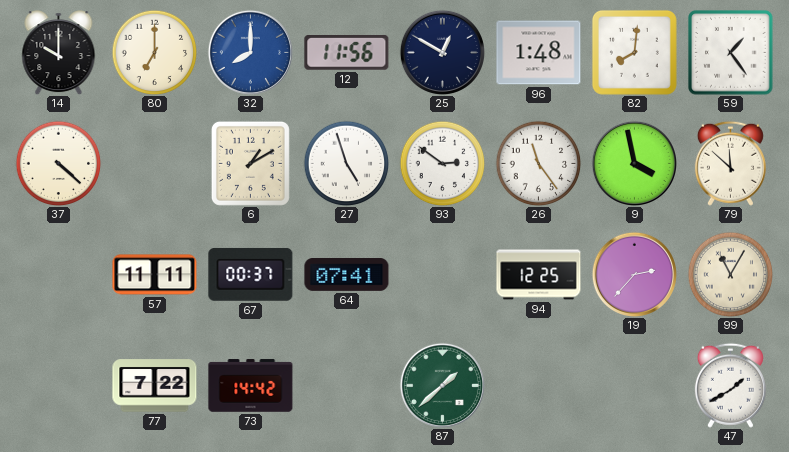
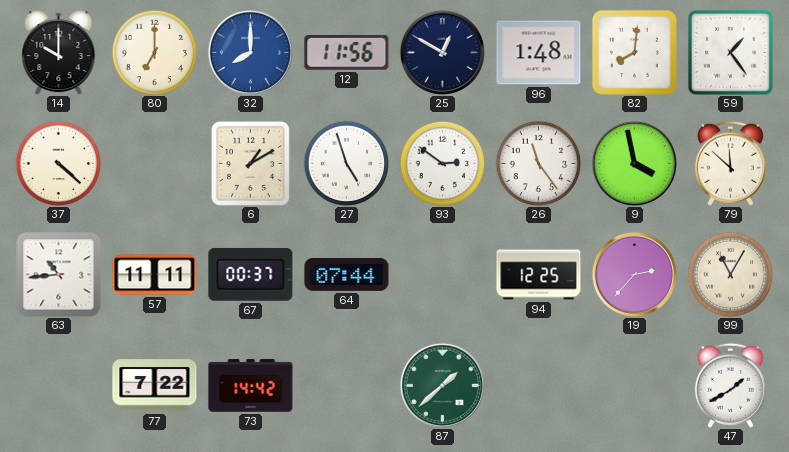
63: none -> 10:44 (59, 275)
64: 07:41 -> 07:44 (347, 275)
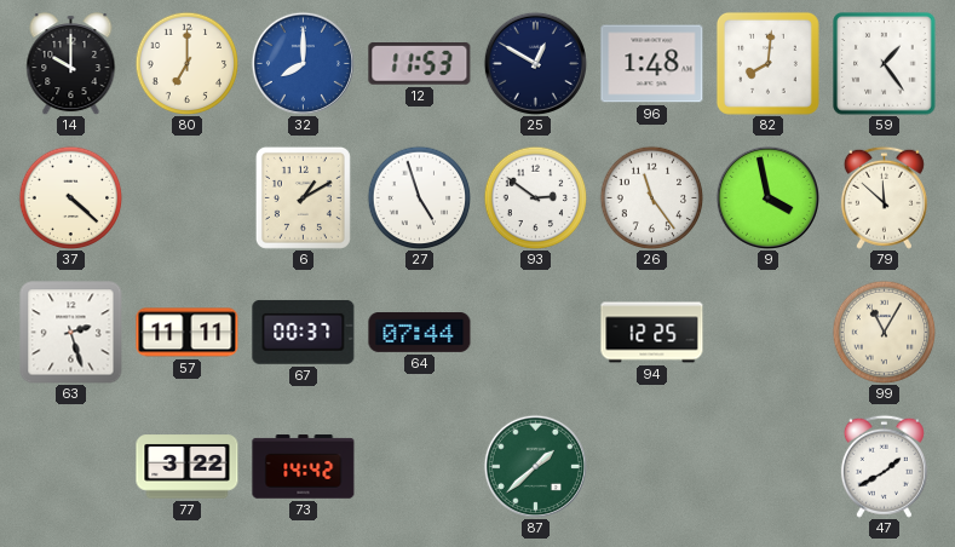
12: 11:56 -> 11:53 (420, 64)
63: 10:44 -> 2:27 (71, 333)
19: 2:37 -> none (634, 274)
77: 7:22 -> 3:22 (188, 467)
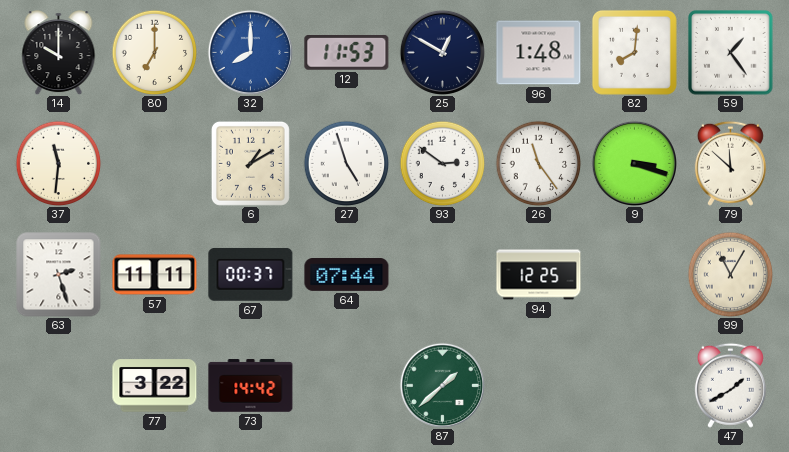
37: 4:22 -> 11:31 (58, 163)
9: 3:58 -> 3:18 (634, 163)
